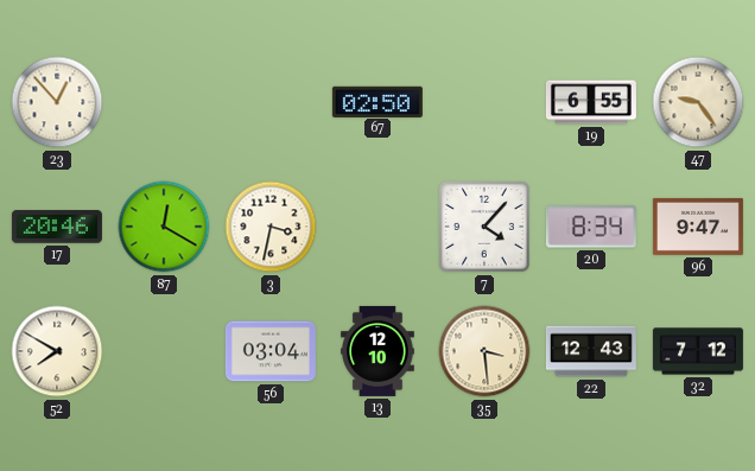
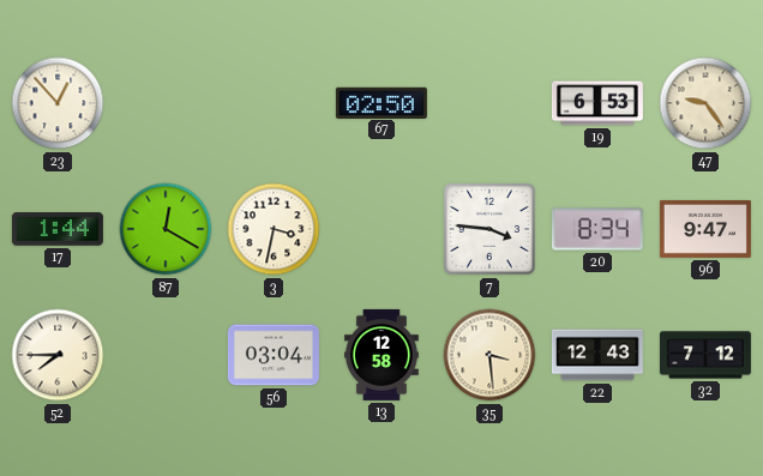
19: 6:55 -> 6:53 (597, 103)
17: 20:46 -> 1:44 (58, 229)
7: 4:07 -> 3:46 (489, 229)
52: 7:50 -> 7:45 (58, 355)
13: 12:10 -> 12:58 (383, 355)
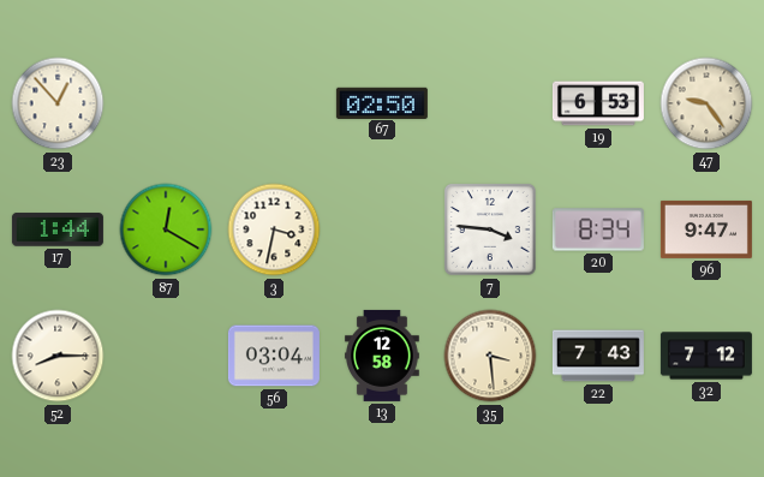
52: 7:45 -> 8:15 (58, 356)
22: 12:43 -> 7:43 (598, 356)
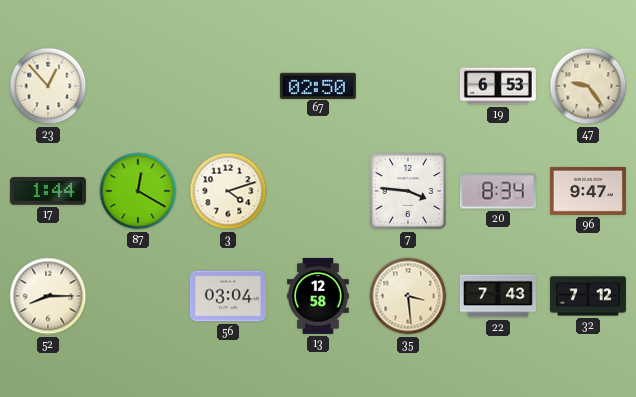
3: 3:32 -> 4:12 (228, 191)
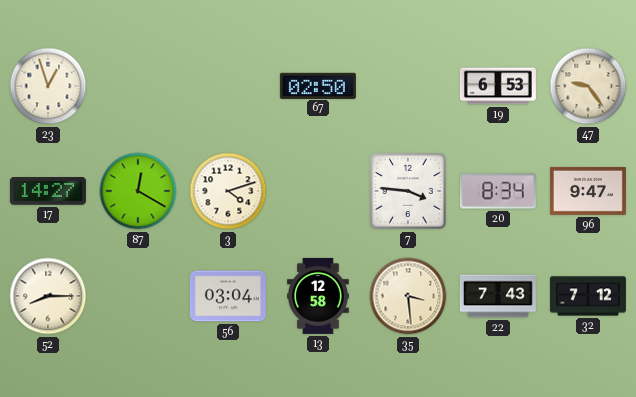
23: 12:53 -> 12:57 (48, 86)
17: 1:44 -> 14:27 (48, 191)
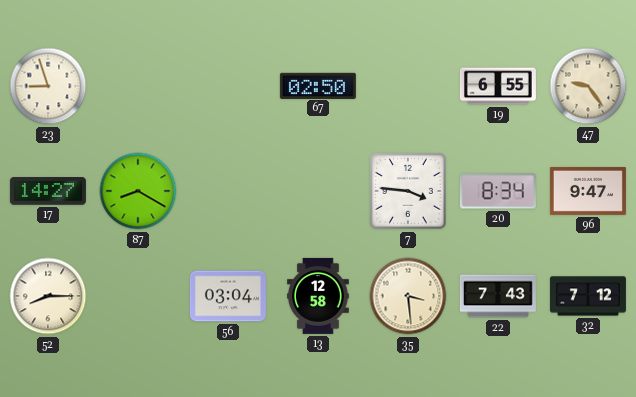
23: 12:57 -> 8:57 (48, 86)
19: 6:53 -> 6:55 (498, 86)
87: 12:20 -> 8:20 (138, 191)
3: 4:12 -> none (228, 191)
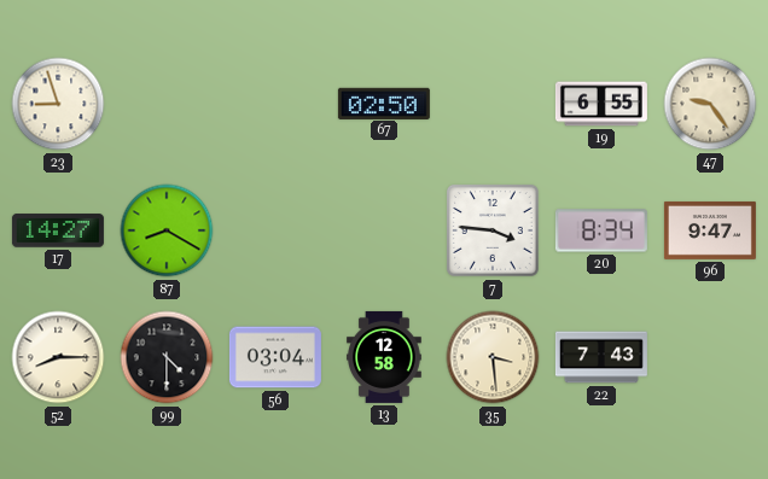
99: none -> 4:30 (167, 357)
32: 7:12 -> none (588, 296)
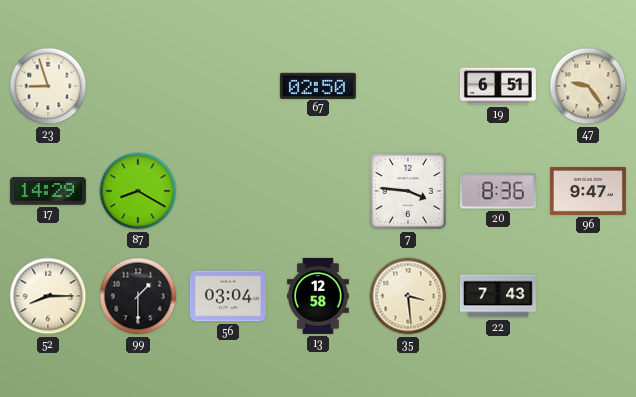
19: 6:55 -> 6:51 (498, 86)
17: 14:27 -> 14:29 (48, 191)
20: 8:34 -> 8:36 (498, 191)
99: 4:30 -> 1:30 (138, 296)
